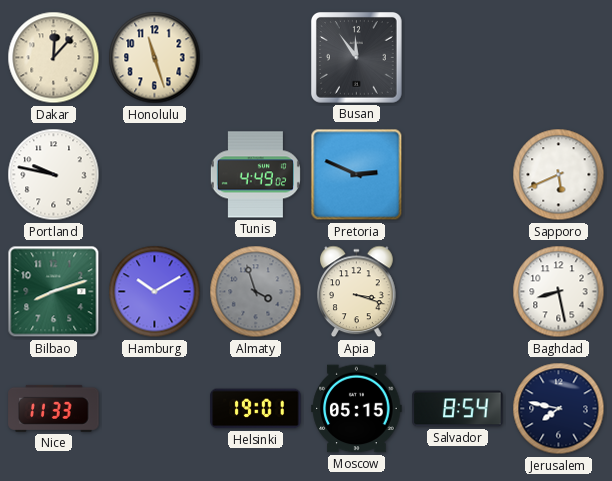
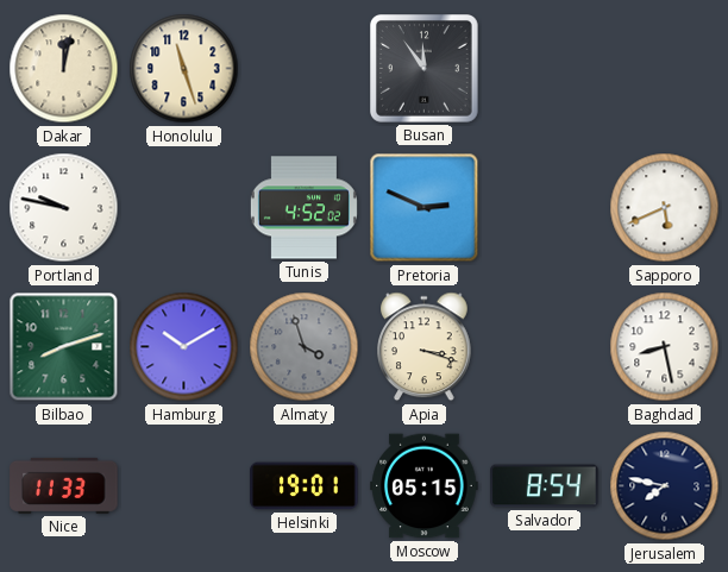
Dakar: 12:07 -> 12:02 (64, 69)
Tunis: 4:49 -> 4:52 (303, 208)
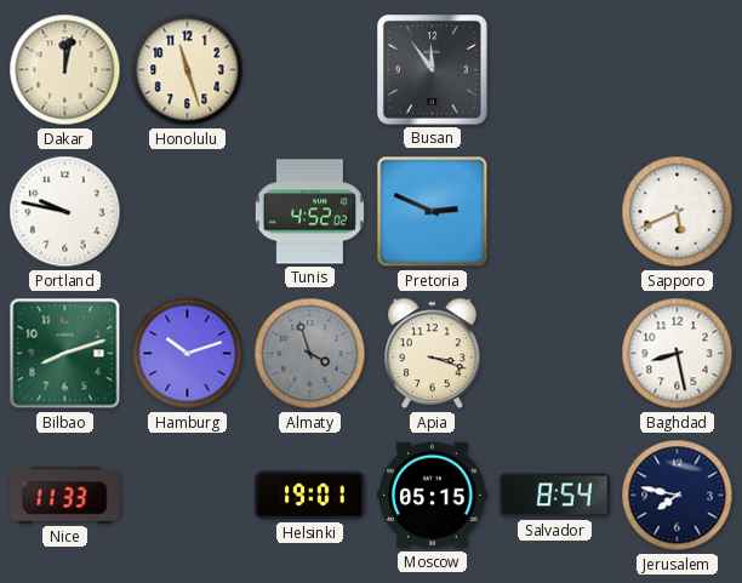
Hamburg: 10:10 -> 10:12 (188, 354)
